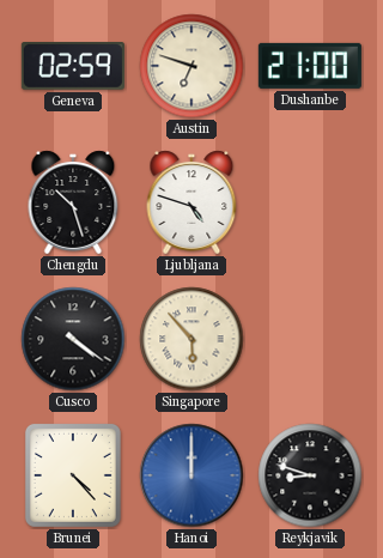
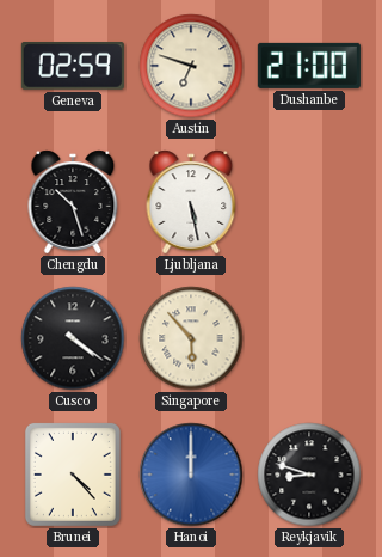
Ljubljana: 4:48 -> 5:28 (191, 202)
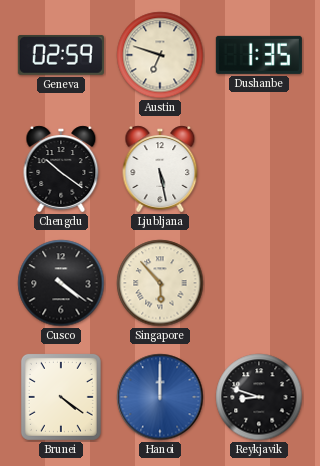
Dushanbe: 21:00 -> 1:35 (259, 55)
Chengdu: 10:27 -> 10:21 (61, 169)
Brunei: 4:23 -> 4:21 (61, 397)
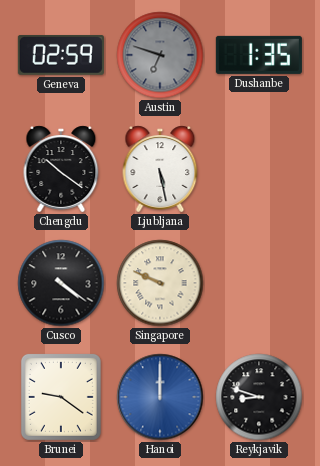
Austin dial: cream -> grey (160, 55)
Singapore: 5:53 -> 9:49 (160, 283)
Brunei: 4:21 -> 9:21 (61, 397)
